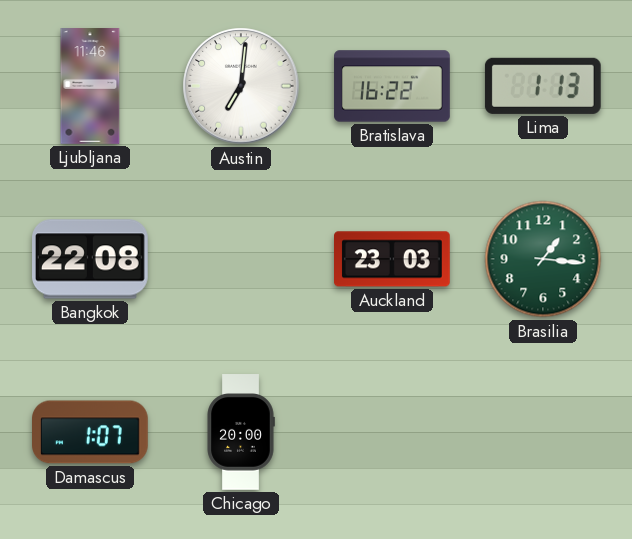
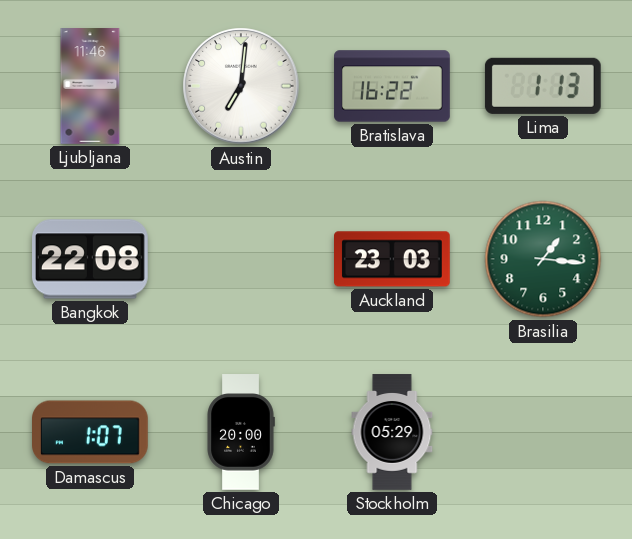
Stockholm: none -> 05:29 (392, 432)
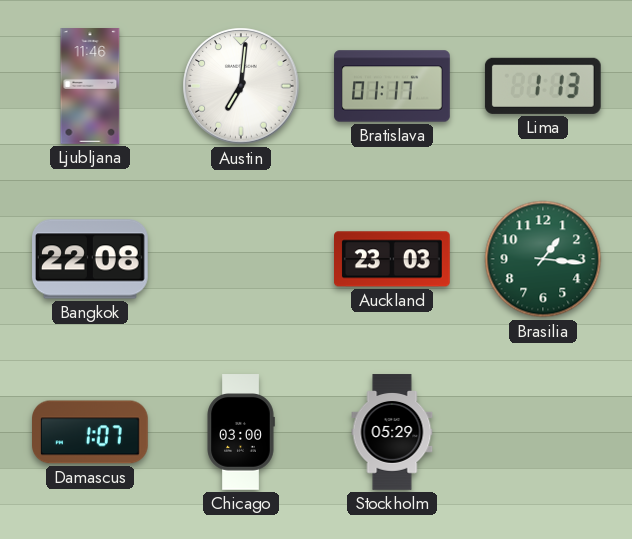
Bratislava: 16:22 -> 01:17 (392, 86)
Chicago: 20:00 -> 03:00 (241, 432)
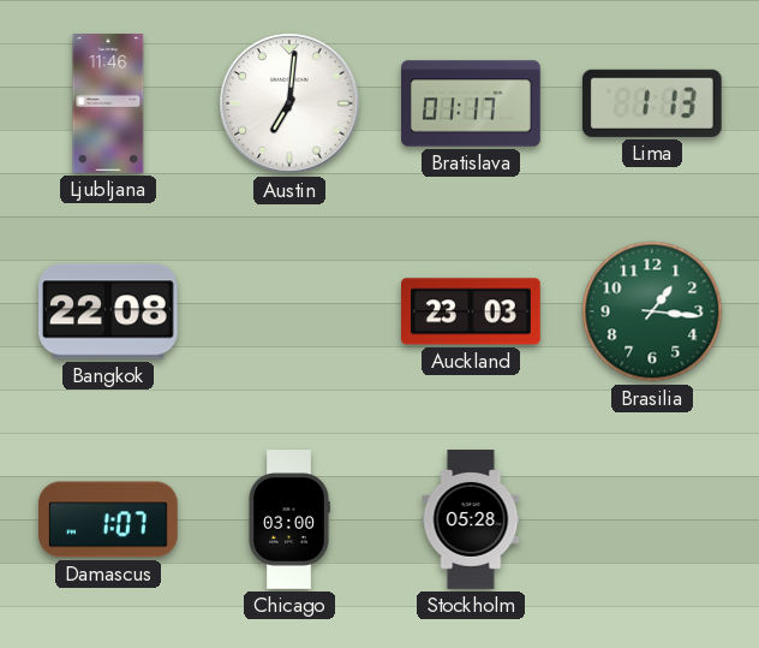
Stockholm: 05:29 -> 05:28 (471, 519)
